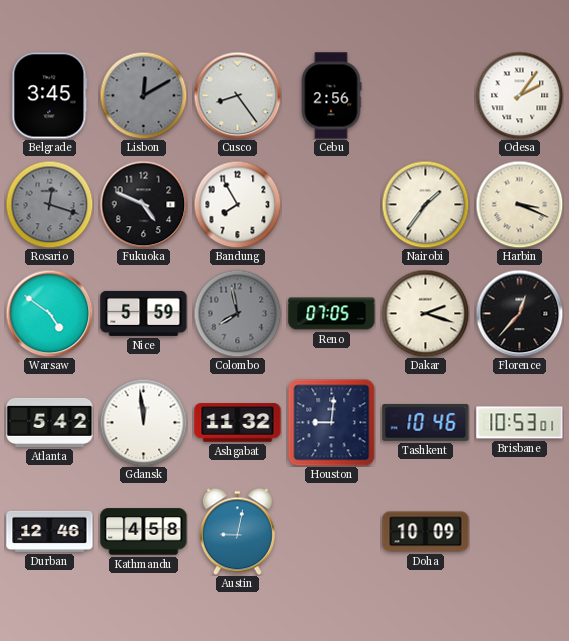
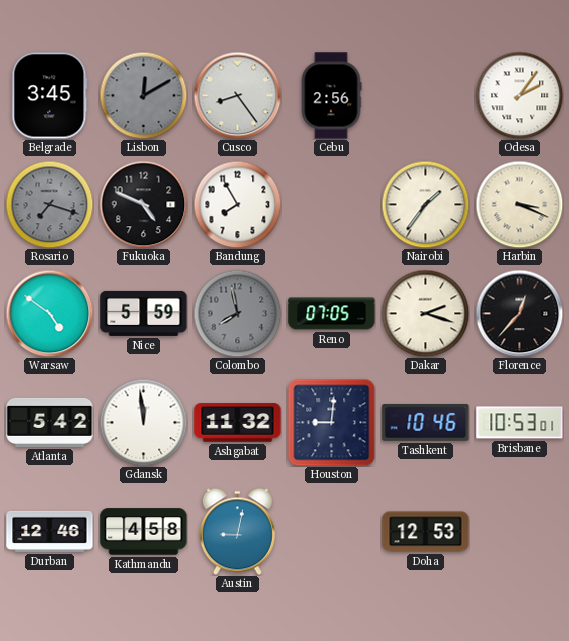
Rosario: 12:18 -> 7:18 (49, 204)
Doha: 10:09 -> 12:53 (426, 532)
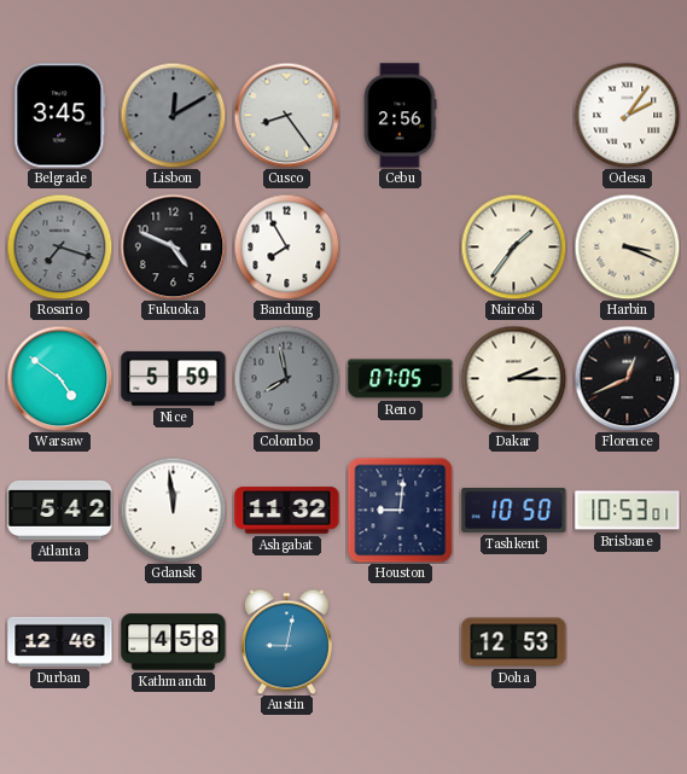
Dakar: 2:18 -> 2:15 (513, 378)
Florence: 12:37 -> 12:41 (627, 378)
Tashkent: 10:46 -> 10:50 (514, 510)
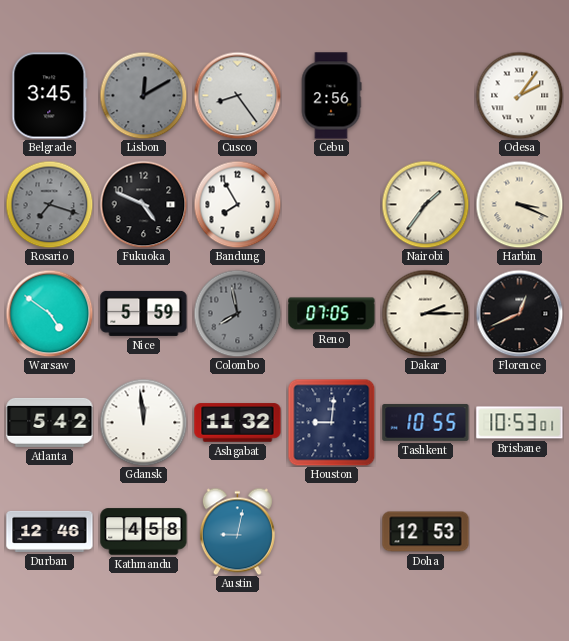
Tashkent: 10:50 -> 10:55 (426, 422)
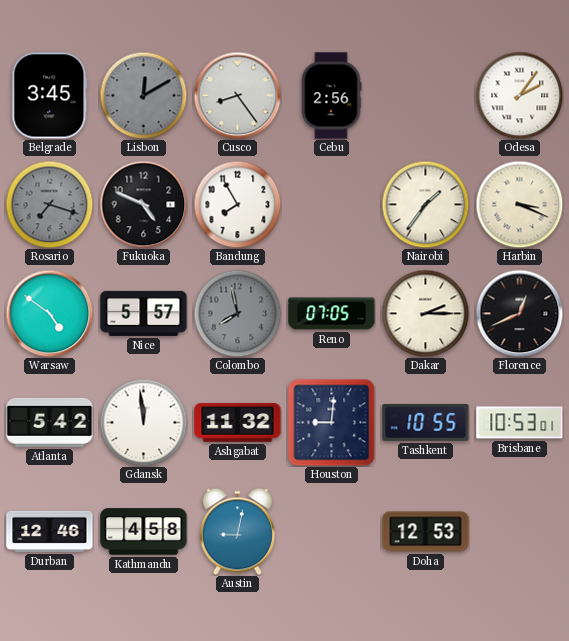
Nice: 5:59 -> 5:57 (144, 313)
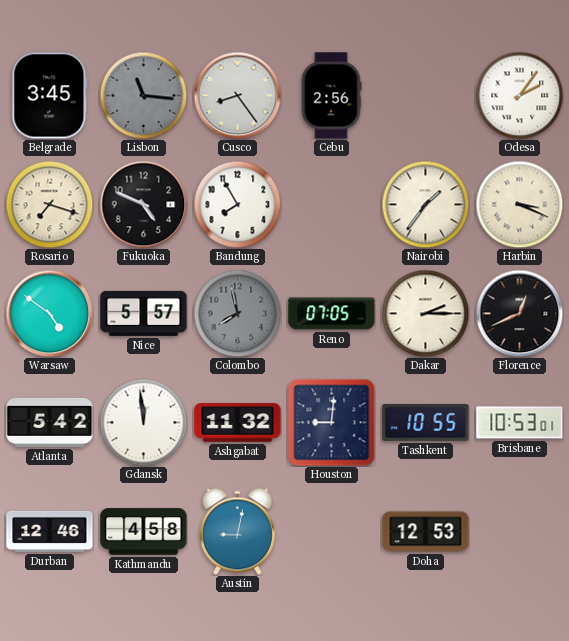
Lisbon: 12:10 -> 11:16 (143, 95)
Rosario dial: grey -> cream (49, 204)
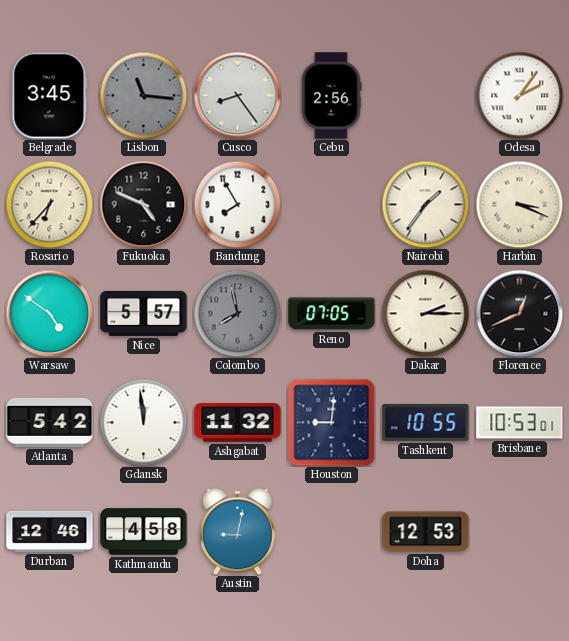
Rosario: 7:18 -> 6:37 (49, 204)
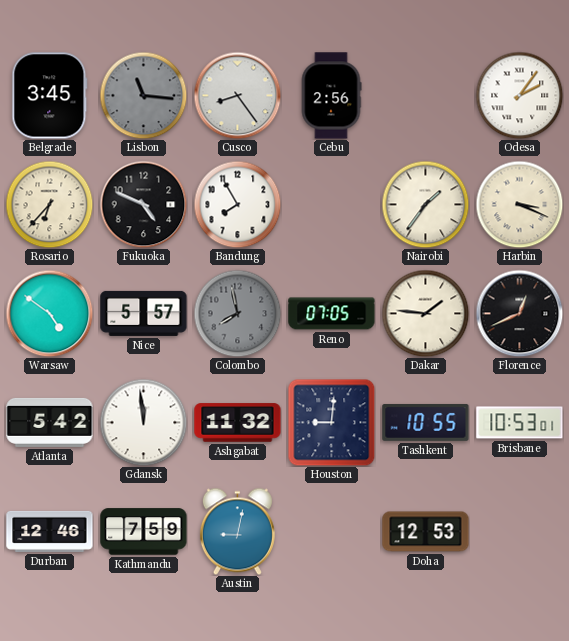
Dakar: 2:15 -> 1:46 (425, 313)
Kathmandu: 4:58 -> 7:59 (144, 532)
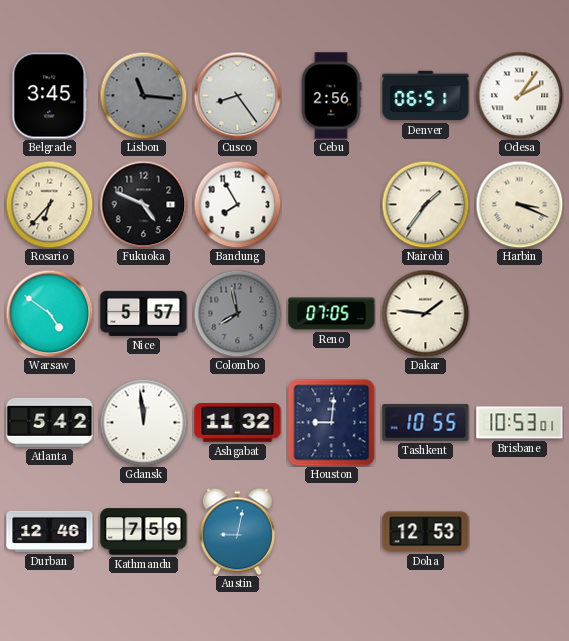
Denver: none -> 06:51 (426, 96)
Florence: 12:41 -> none (519, 313)
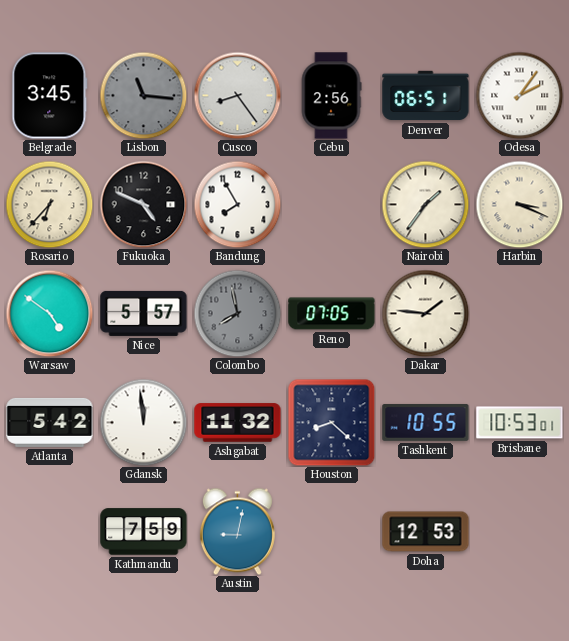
Houston: 9:01 -> 8:22 (331, 422)
Durban: 12:46 -> none (50, 531)
